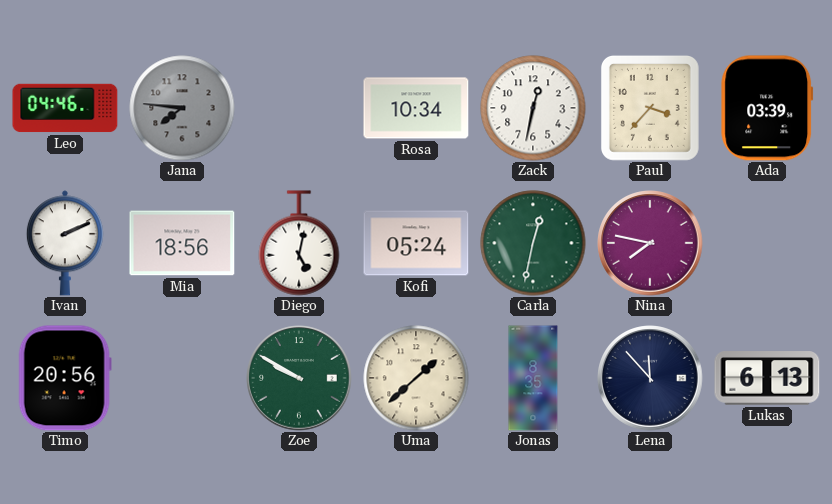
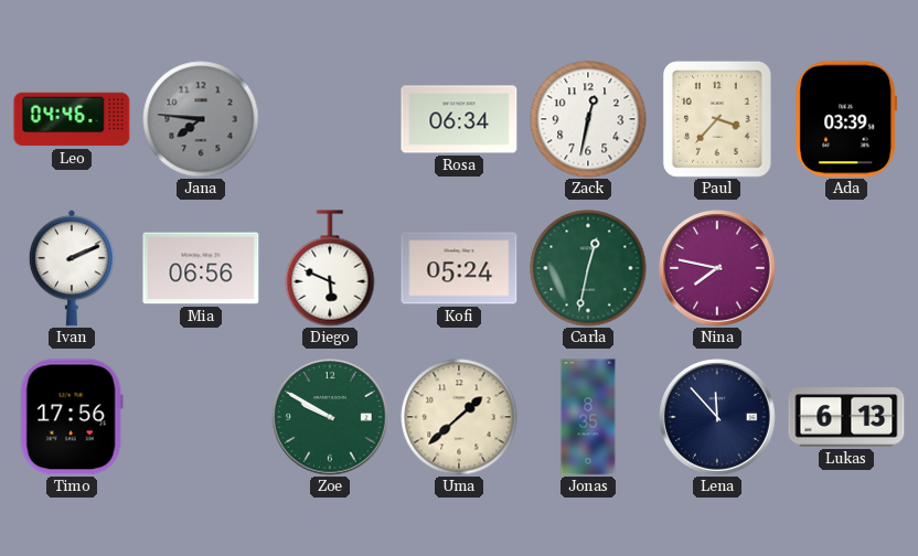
Rosa: 10:34 -> 06:34 (459, 119)
Mia: 18:56 -> 06:56 (201, 268)
Diego: 5:02 -> 5:49 (330, 268)
Timo: 20:56 -> 17:56 (72, 417)
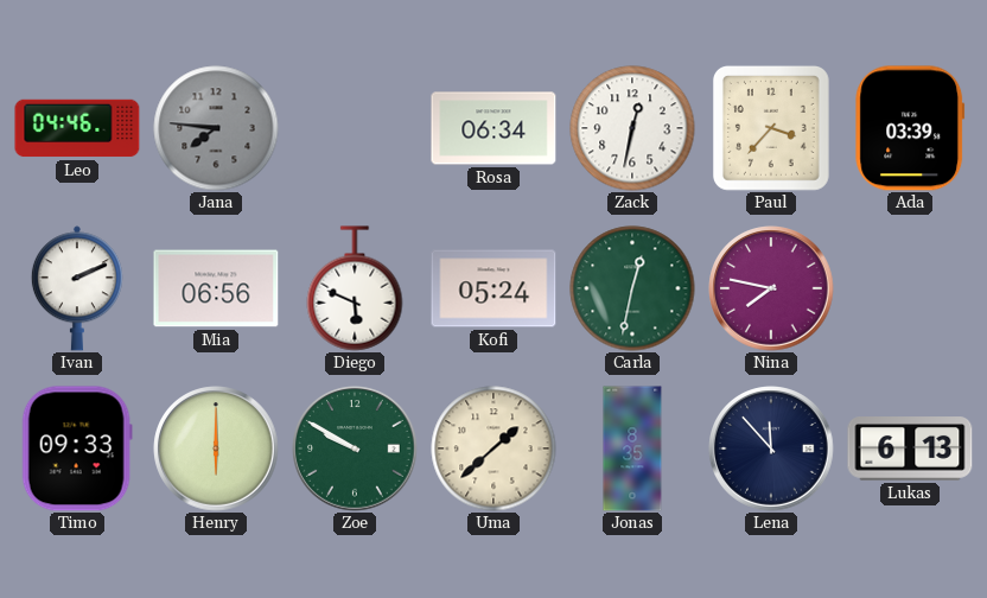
Timo: 17:56 -> 09:33 (77, 448)
Henry: none -> 6:00 (216, 448)
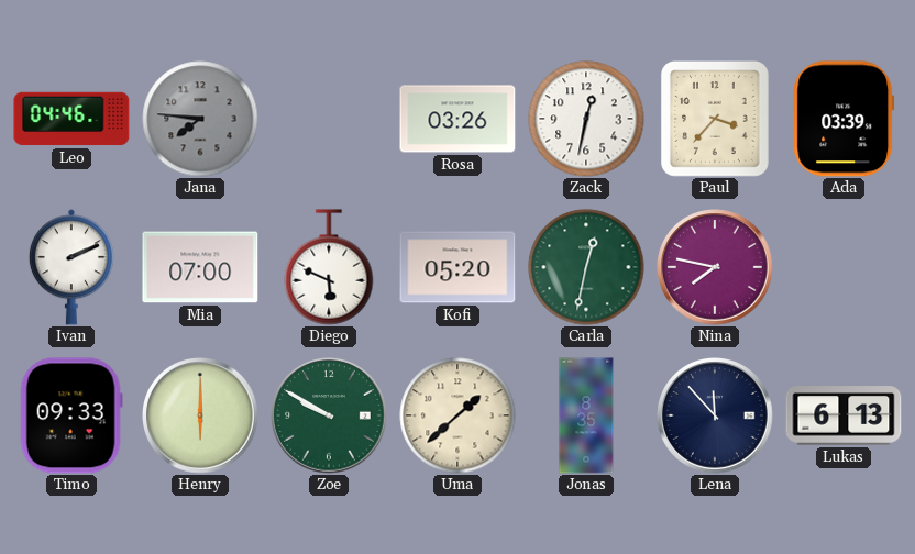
Rosa: 06:34 -> 03:26 (457, 119)
Mia: 06:56 -> 07:00 (200, 267)
Kofi: 05:24 -> 05:20 (457, 267)
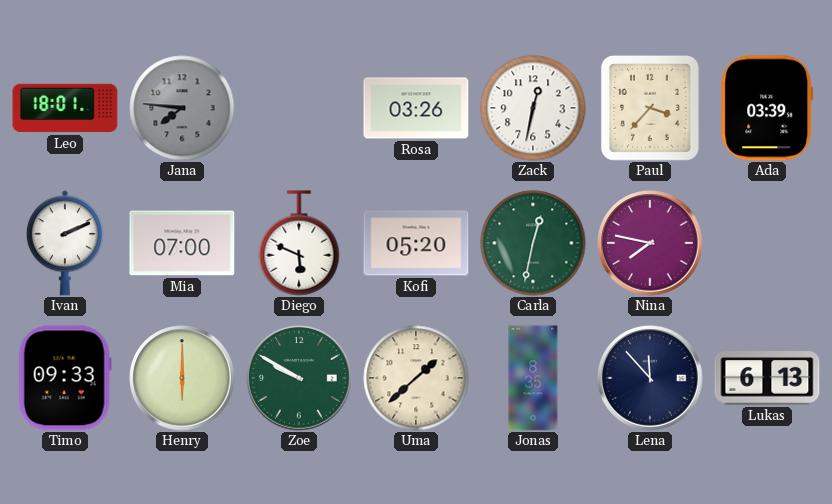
Leo: 04:46 -> 18:01 (65, 108)
